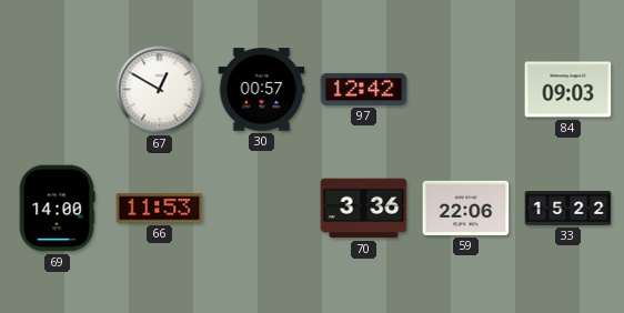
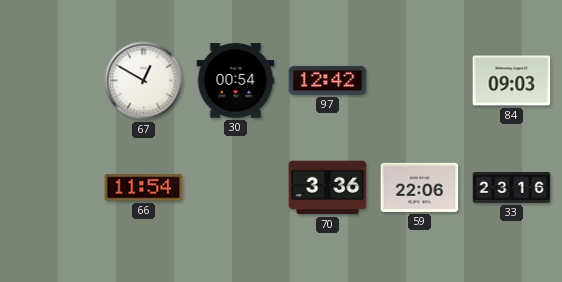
30: 00:57 -> 00:54 (236, 81)
69: 14:00 -> none (57, 209)
66: 11:53 -> 11:54 (144, 188)
33: 15:22 -> 23:16 (512, 188)
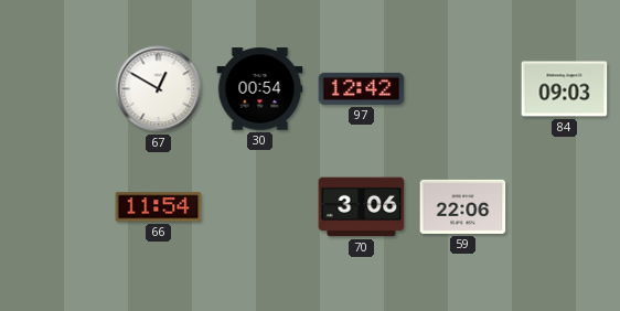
70: 3:36 -> 3:06 (362, 207)
33: 23:16 -> none (512, 188)
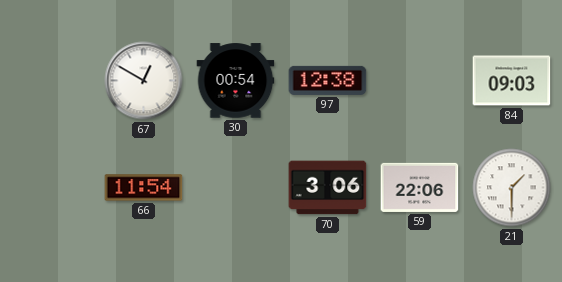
97: 12:42 -> 12:38 (328, 80)
21: none -> 1:30 (512, 188)
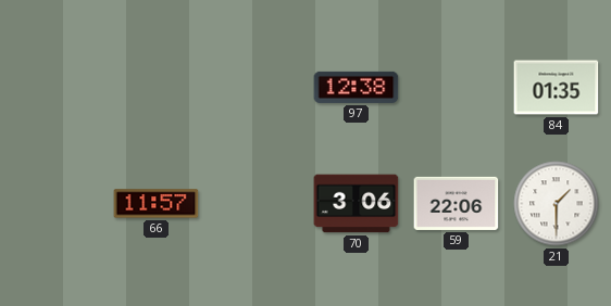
67: 12:50 -> none (144, 81)
30: 00:54 -> none (236, 81)
84: 09:03 -> 01:35 (557, 88)
66: 11:54 -> 11:57 (157, 204)
